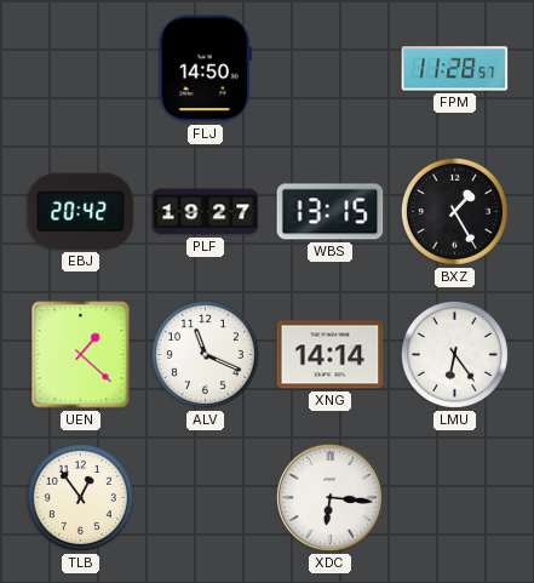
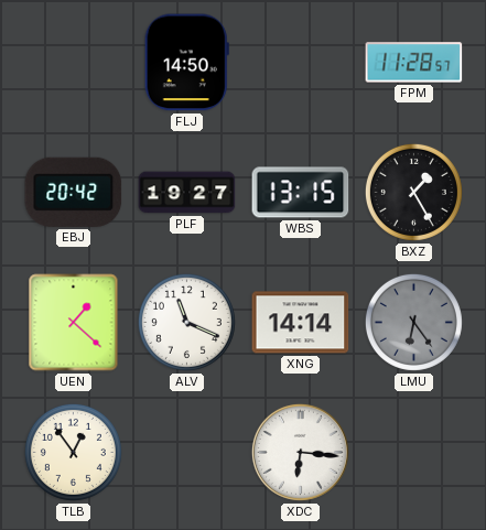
LMU dial: white -> grey (413, 322)
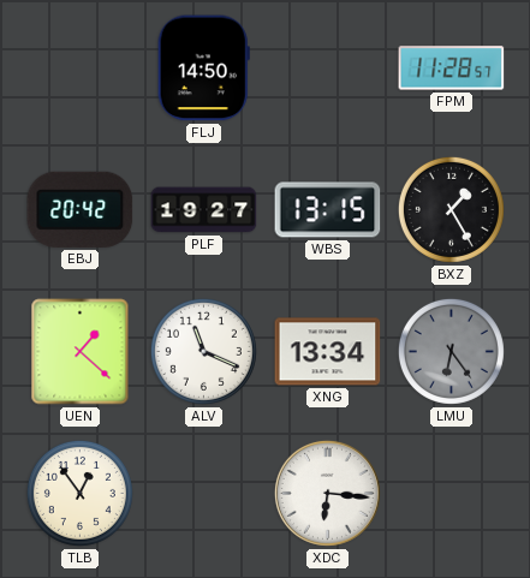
XNG: 14:14 -> 13:34 (328, 352)
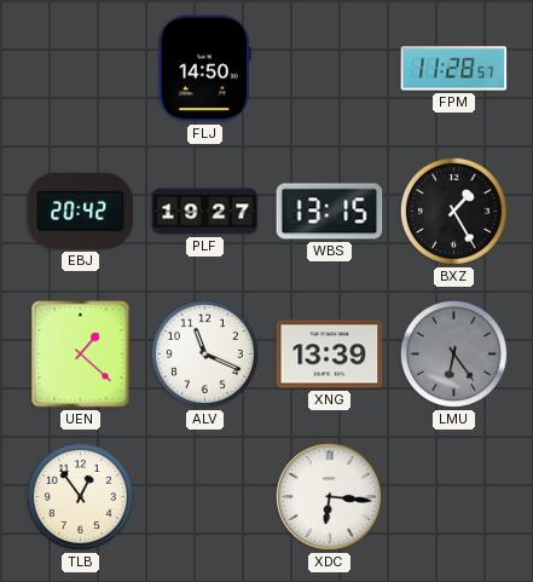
XNG: 13:34 -> 13:39 (330, 355)
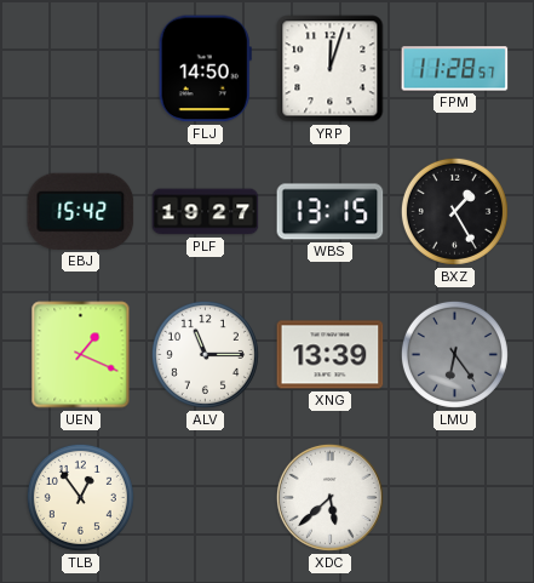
YRP: none -> 12:03 (331, 69)
EBJ: 20:42 -> 15:42 (81, 211)
UEN: 1:22 -> 1:19 (81, 355)
ALV: 11:19 -> 11:15 (205, 354)
XDC: 6:16 -> 5:38 (329, 497)
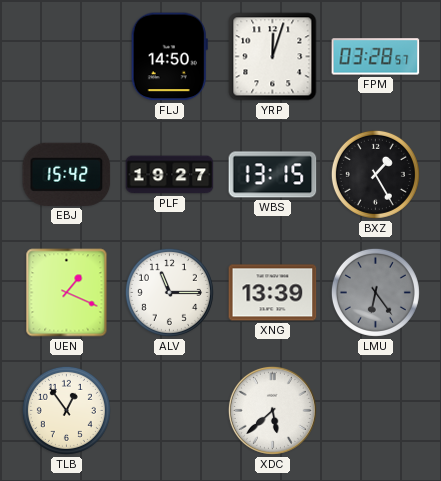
FPM: 11:28 -> 03:28 (376, 57)
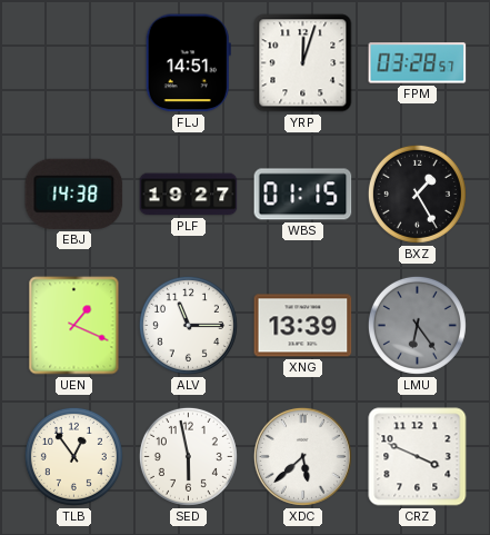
FLJ: 14:50 -> 14:51 (188, 63)
EBJ: 15:42 -> 14:38 (74, 194)
WBS: 13:15 -> 01:15 (303, 195)
SED: none -> 5:58 (188, 456)
CRZ: none -> 3:49 (418, 457)
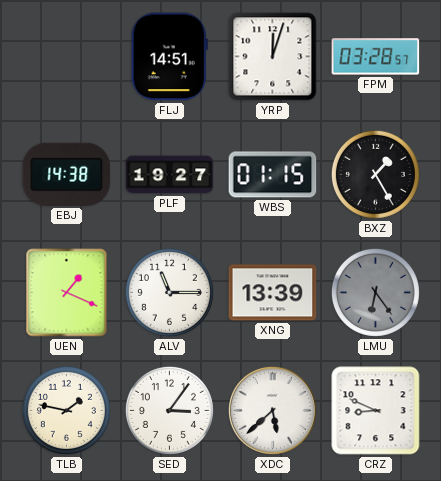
TLB: 12:54 -> 1:47 (66, 410)
SED: 5:58 -> 3:06 (169, 410)
CRZ: 3:49 -> 8:49 (376, 411)
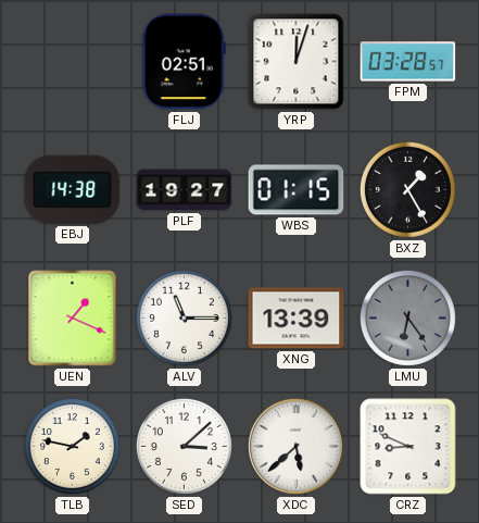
FLJ: 14:51 -> 02:51 (184, 62)
SED: 3:06 -> 3:08 (184, 446)
